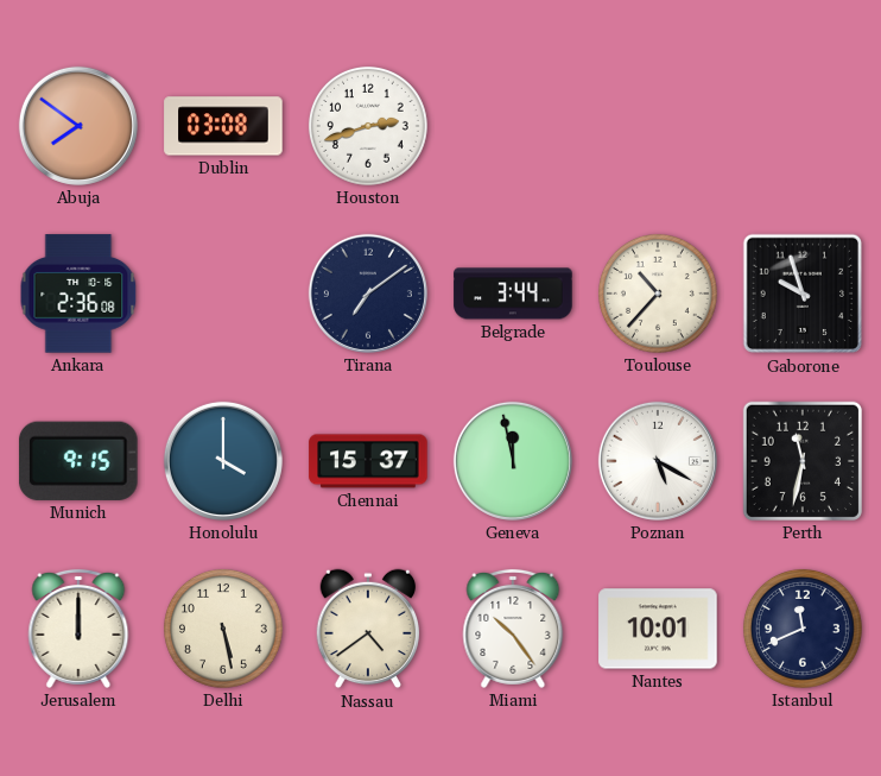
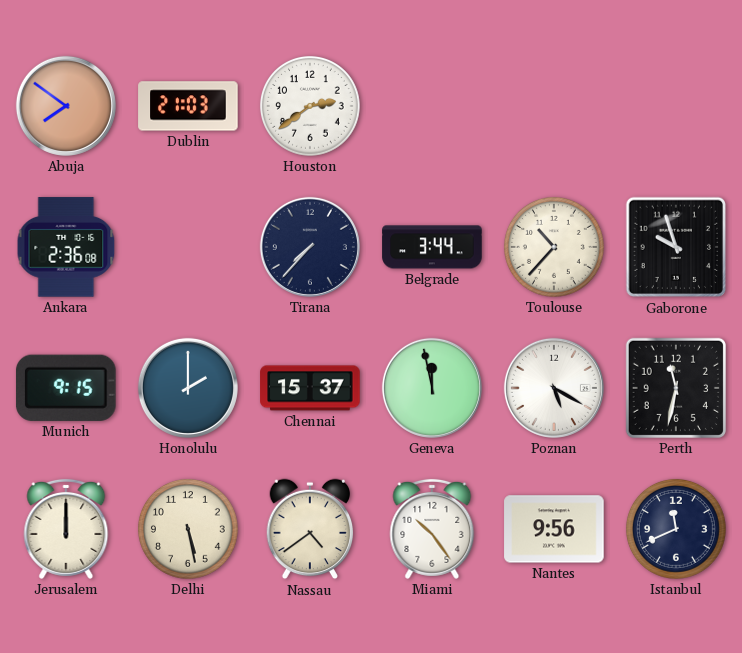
Dublin: 03:08 -> 21:03 (188, 106)
Houston: 2:42 -> 2:39 (310, 106)
Tirana: 7:09 -> 7:37 (310, 247)
Honolulu: 4:00 -> 2:00 (188, 388)
Nantes: 10:01 -> 9:56 (554, 529)
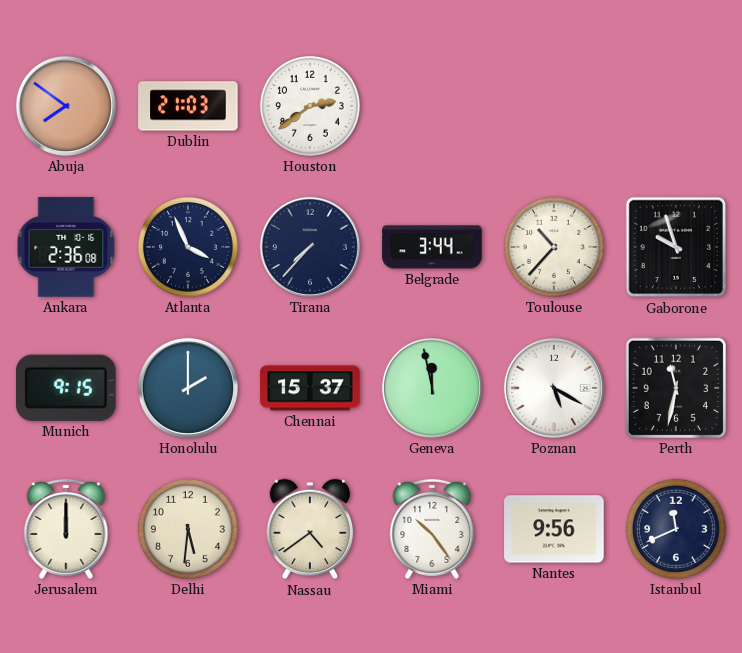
Atlanta: none -> 3:56 (188, 247)
Delhi: 5:28 -> 5:31 (188, 529)
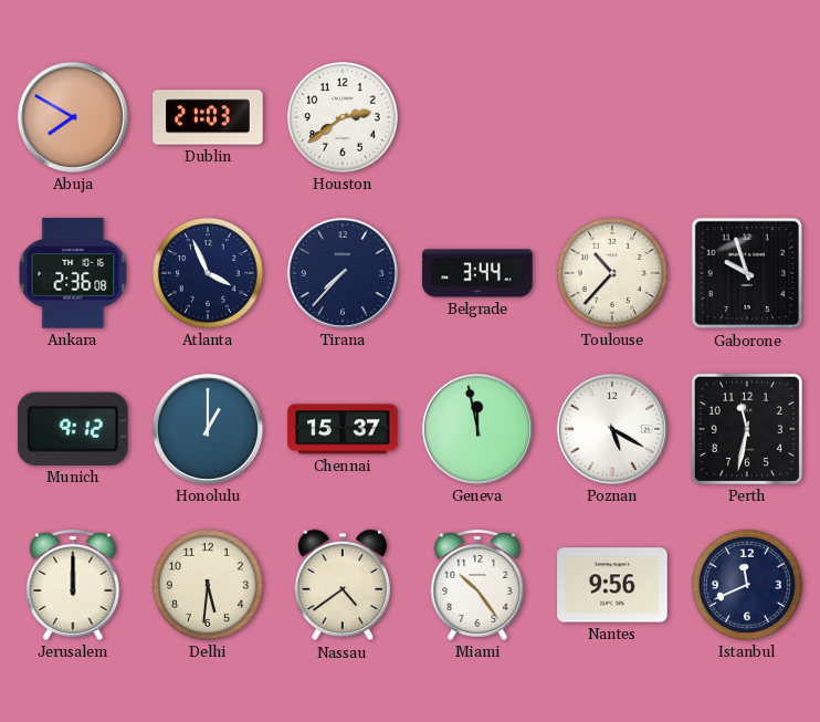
Abuja: 7:51 -> 7:50 (73, 117)
Munich: 9:15 -> 9:12 (73, 429)
Honolulu: 2:00 -> 1:00 (208, 429)
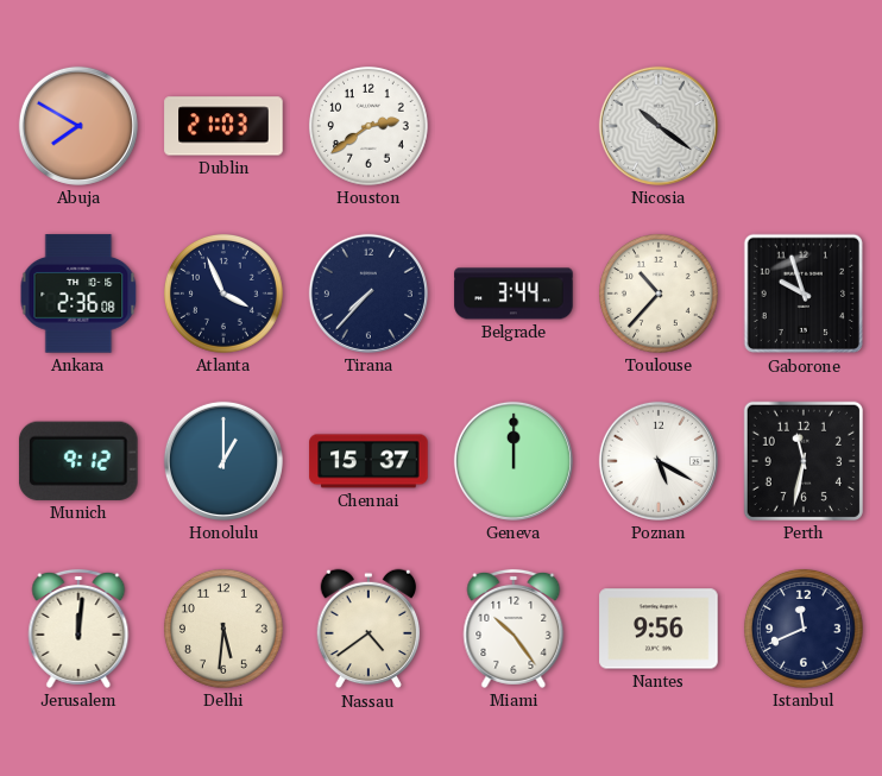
Nicosia: none -> 10:21 (659, 126)
Geneva: 11:58 -> 12:00 (514, 461)
Jerusalem: 12:00 -> 12:01 (78, 629)
